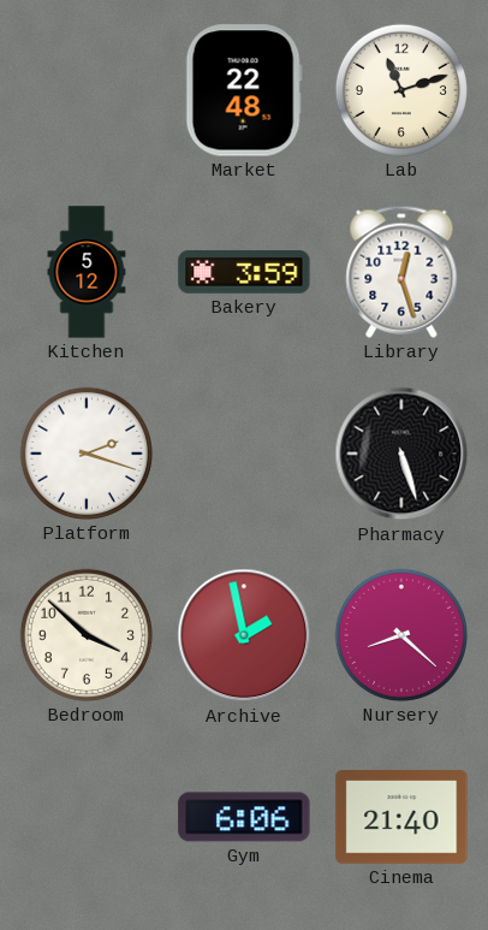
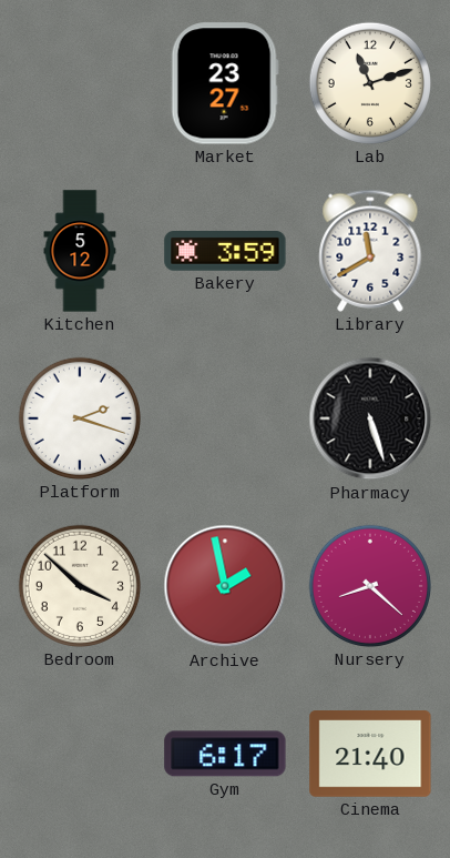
Market: 22:48 -> 23:27 (225, 83)
Library: 12:27 -> 11:40 (370, 251)
Gym: 6:06 -> 6:17 (225, 754)
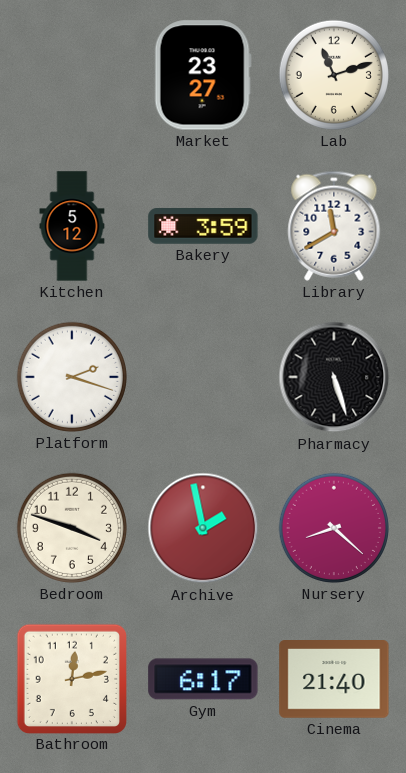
Bedroom: 3:52 -> 3:48 (72, 528)
Bathroom: none -> 12:13 (71, 678)
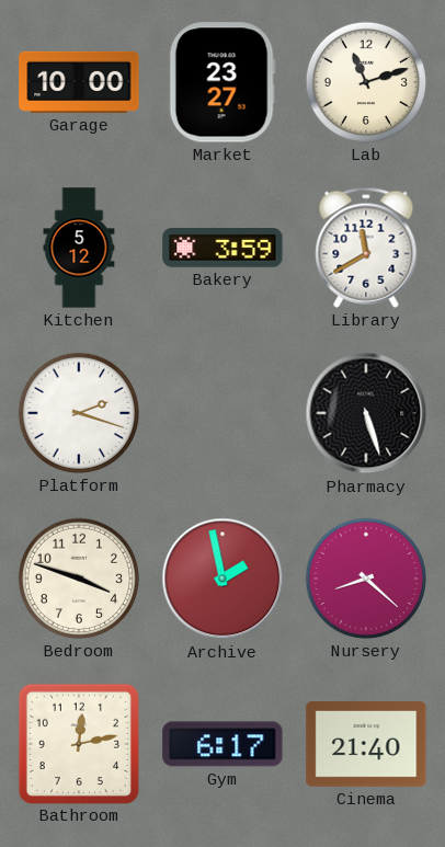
Garage: none -> 10:00 (79, 82)
